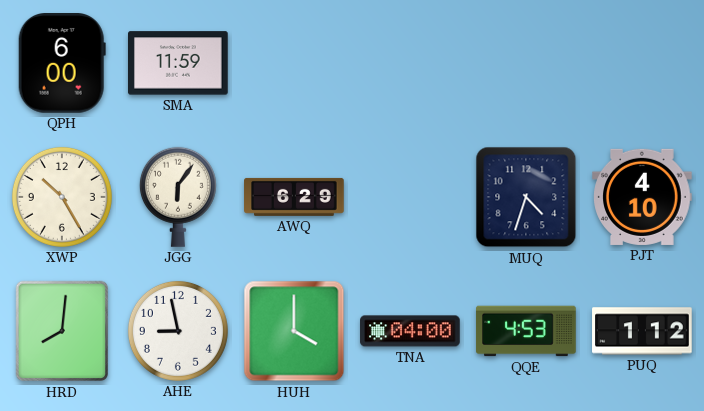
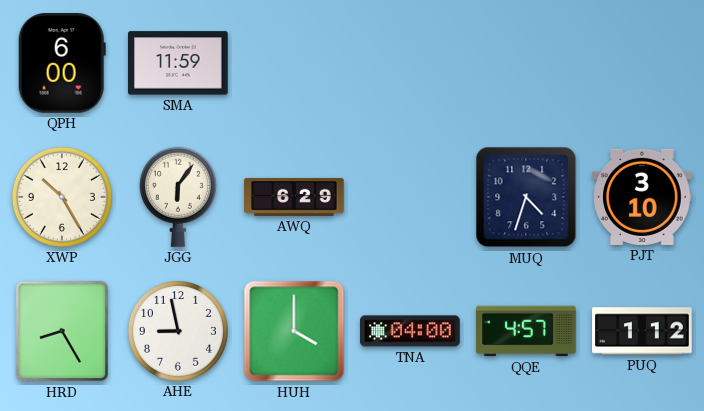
PJT: 4:10 -> 3:10 (642, 197)
HRD: 8:01 -> 8:25 (62, 331)
QQE: 4:53 -> 4:57 (526, 331)
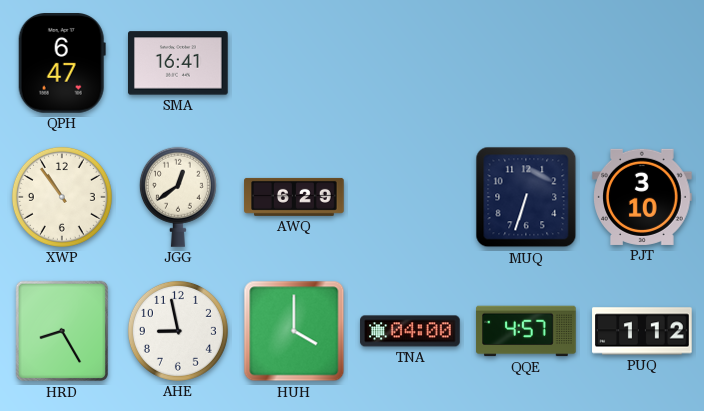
QPH: 6:00 -> 6:47 (62, 64)
SMA: 11:59 -> 16:41 (178, 63)
XWP: 10:25 -> 10:54 (62, 197)
JGG: 6:06 -> 12:39 (178, 197)
MUQ: 4:33 -> 6:33 (526, 197)
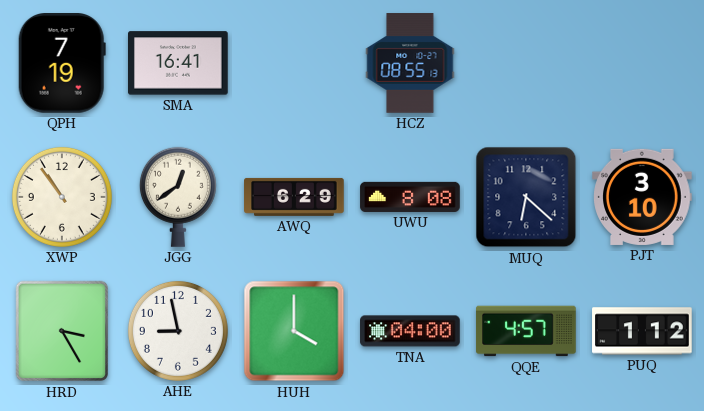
QPH: 6:47 -> 7:19 (62, 64)
HCZ: none -> 08:55 (410, 63)
UWU: none -> 8:08 (410, 197)
MUQ: 6:33 -> 6:22 (526, 197)
HRD: 8:25 -> 3:25 (62, 331)
